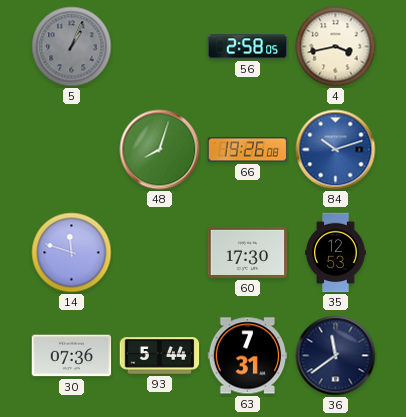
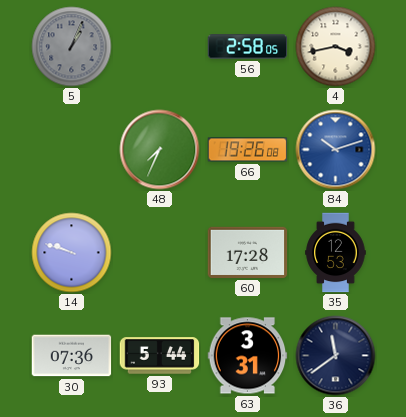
48: 8:03 -> 7:34 (160, 150)
14: 11:48 -> 9:48 (72, 253)
60: 17:30 -> 17:28 (248, 252)
63: 7:31 -> 3:31 (248, 356)
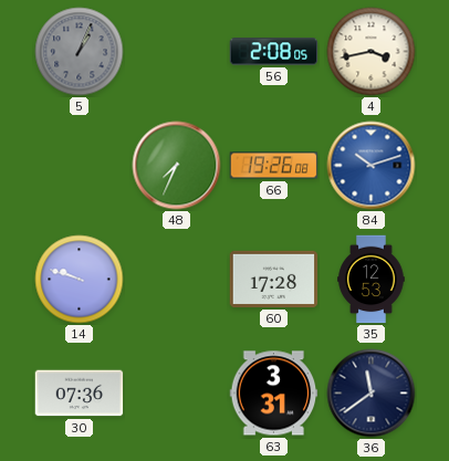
56: 2:58 -> 2:08 (274, 52)
93: 5:44 -> none (160, 356)
